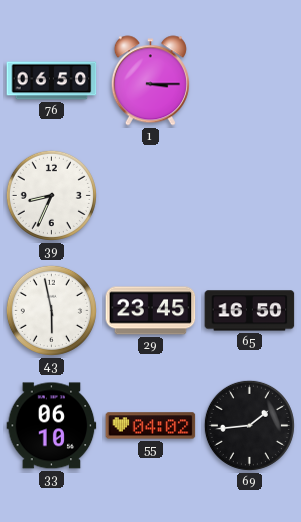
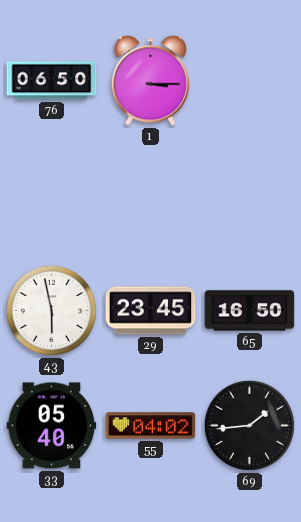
39: 8:34 -> none (51, 195)
33: 06:10 -> 05:40 (52, 426)
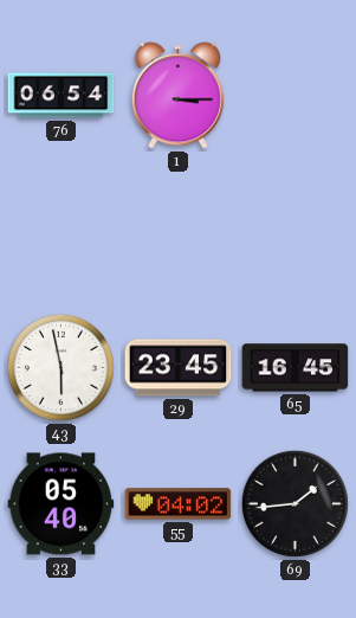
76: 06:50 -> 06:54 (62, 96)
65: 16:50 -> 16:45 (296, 368)
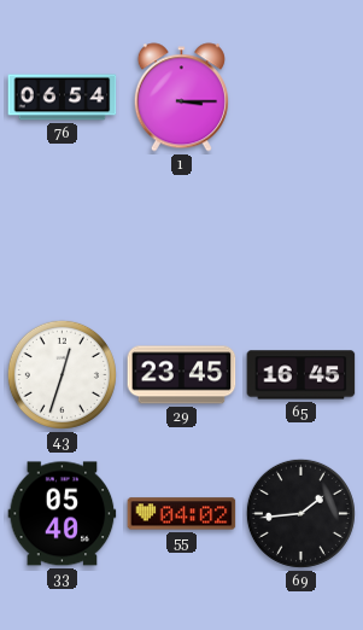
43: 5:58 -> 12:33 (62, 374)
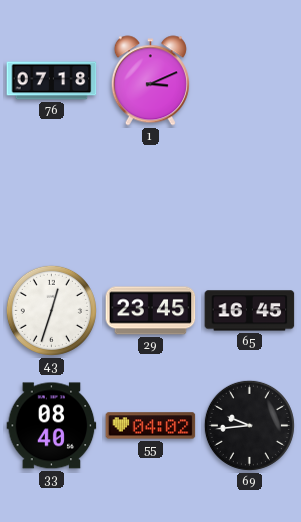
76: 06:54 -> 07:18 (52, 81)
1: 3:15 -> 3:11 (150, 81)
33: 05:40 -> 08:40 (52, 426)
69: 1:44 -> 9:44 (249, 425)
